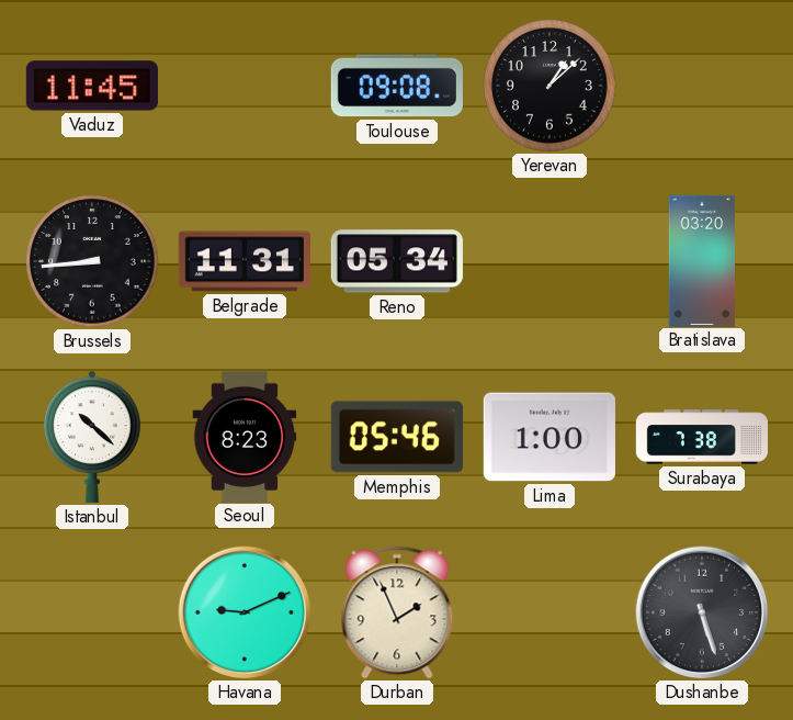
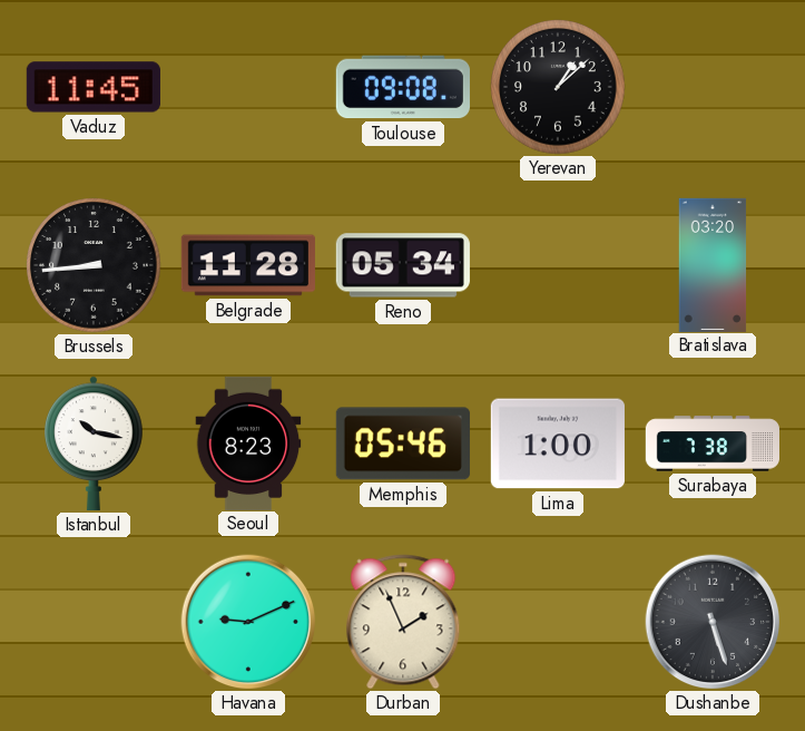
Belgrade: 11:31 -> 11:28 (248, 265)
Istanbul: 10:22 -> 10:17 (94, 444)
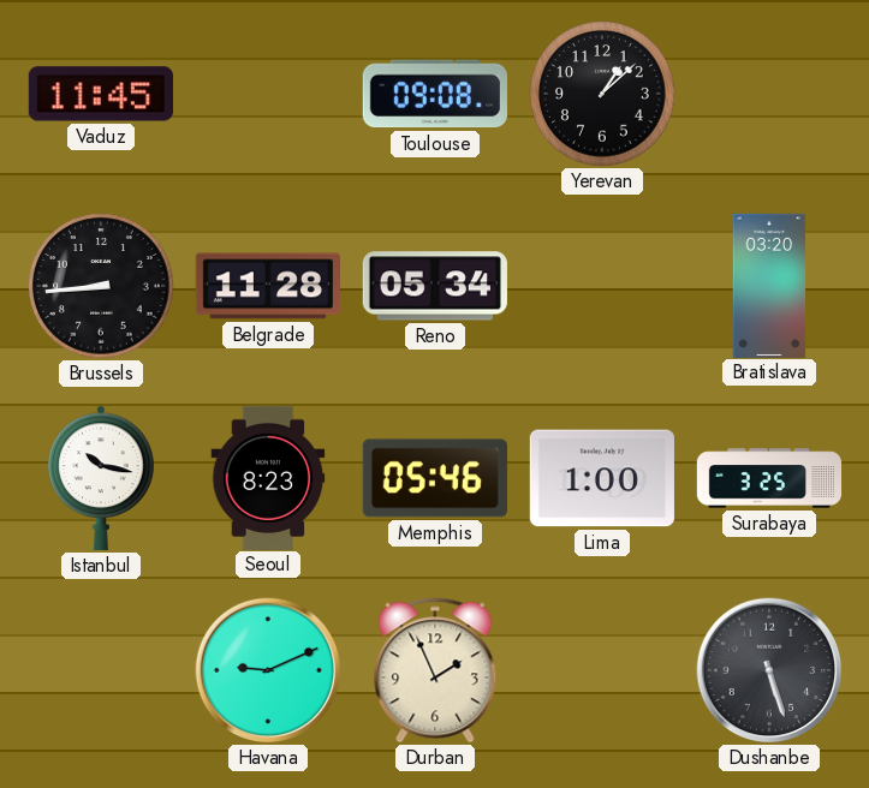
Surabaya: 7:38 -> 3:25 (768, 478)
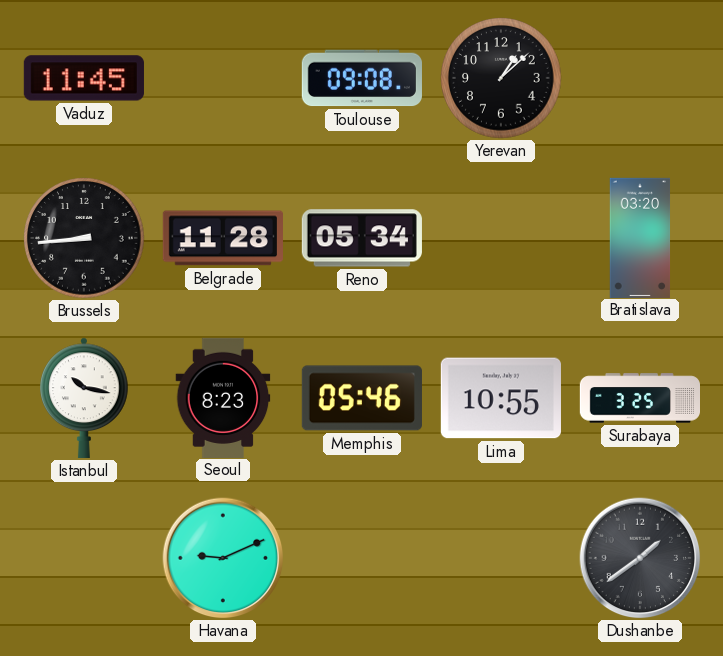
Lima: 1:00 -> 10:55 (501, 398)
Durban: 1:56 -> none (435, 670)
Dushanbe: 5:27 -> 1:39 (640, 558)
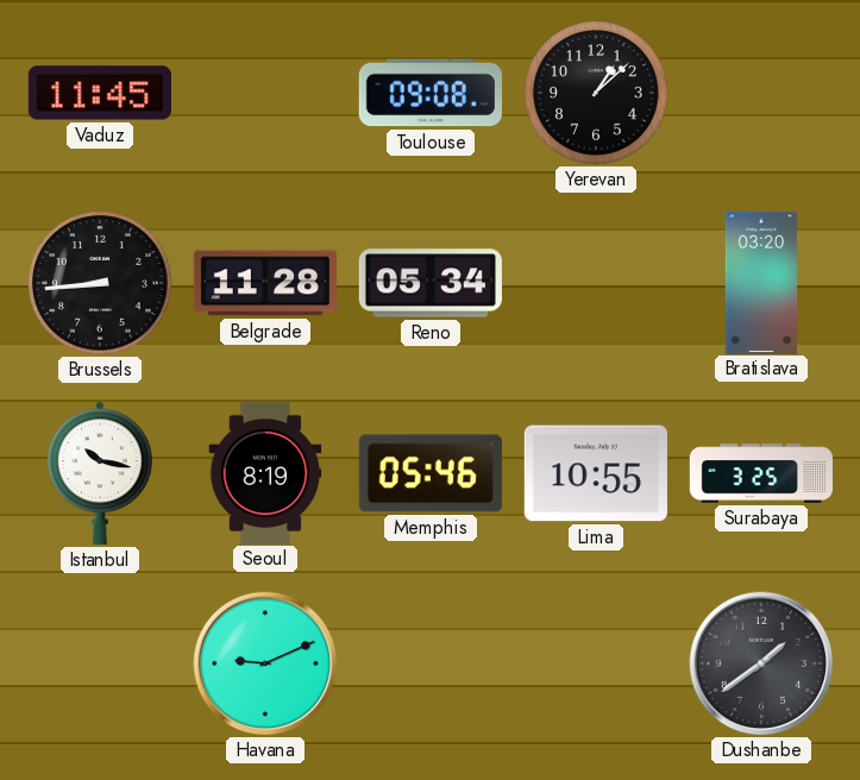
Seoul: 8:23 -> 8:19 (265, 472)
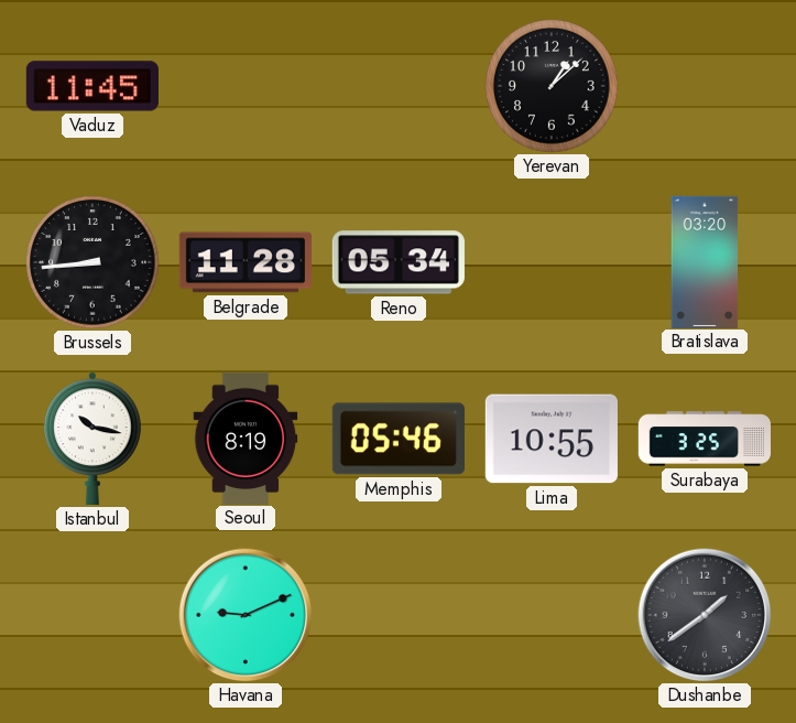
Toulouse: 09:08 -> none (431, 93)
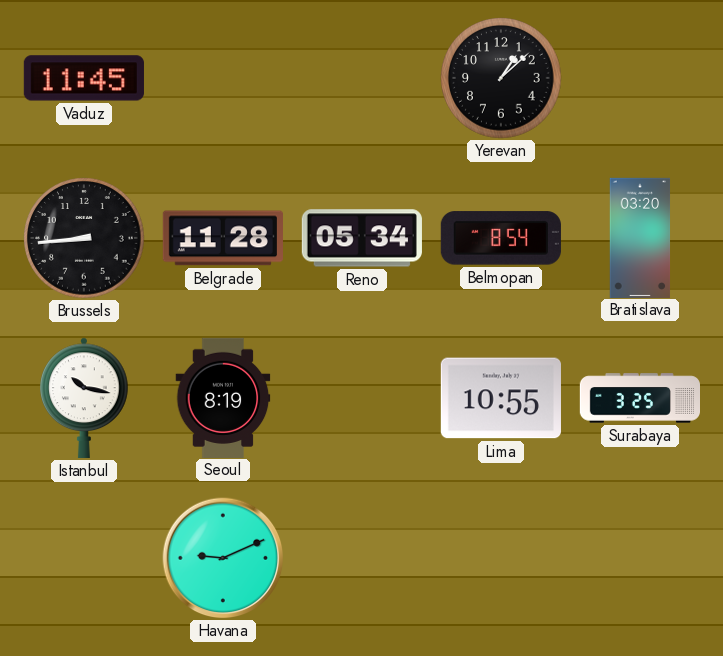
Belmopan: none -> 8:54 (501, 238)
Memphis: 05:46 -> none (399, 439)
Dushanbe: 1:39 -> none (705, 615)
